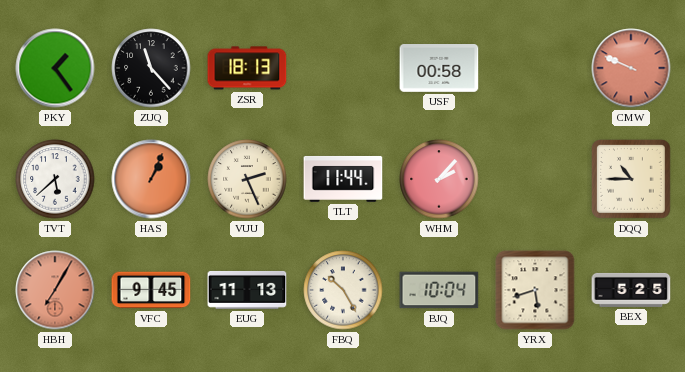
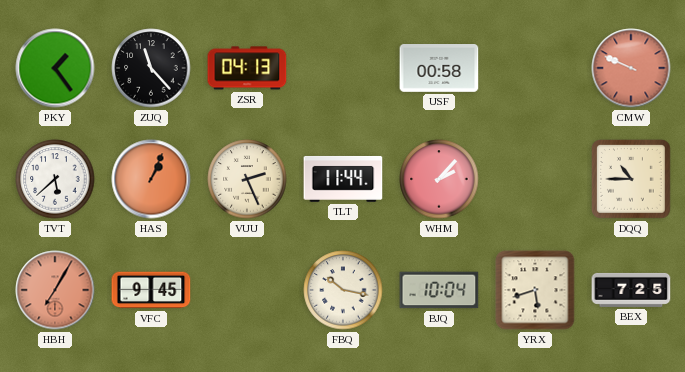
ZSR: 18:13 -> 04:13 (247, 68)
EUG: 11:13 -> none (247, 290)
FBQ: 10:25 -> 10:17 (343, 290)
BEX: 5:25 -> 7:25 (631, 290)
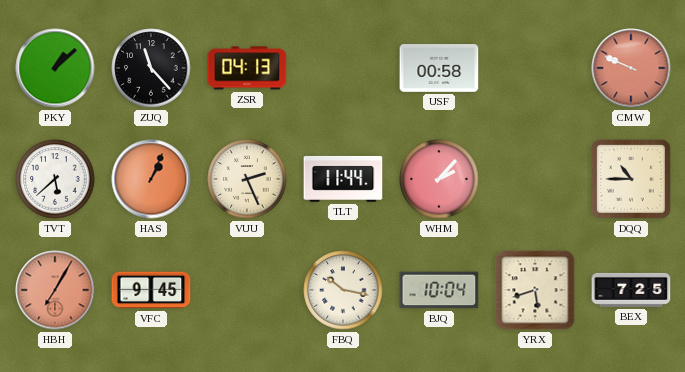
PKY: 1:24 -> 1:08 (55, 68)
